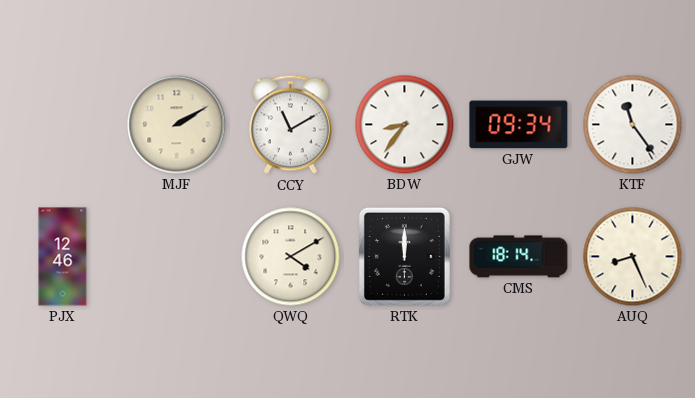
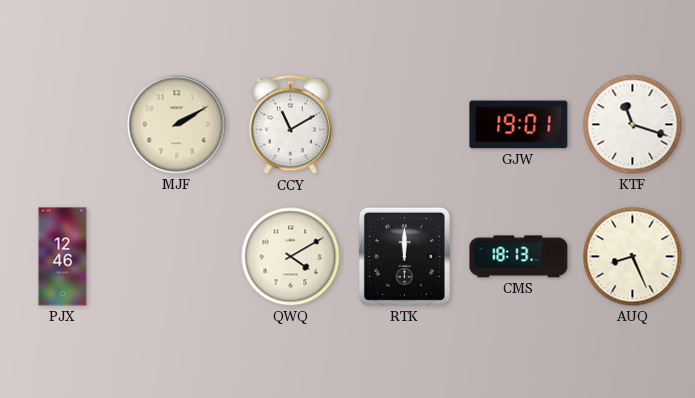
BDW: 8:36 -> none (405, 125)
GJW: 09:34 -> 19:01 (519, 125)
KTF: 11:24 -> 11:18 (633, 125)
CMS: 18:14 -> 18:13 (519, 257)
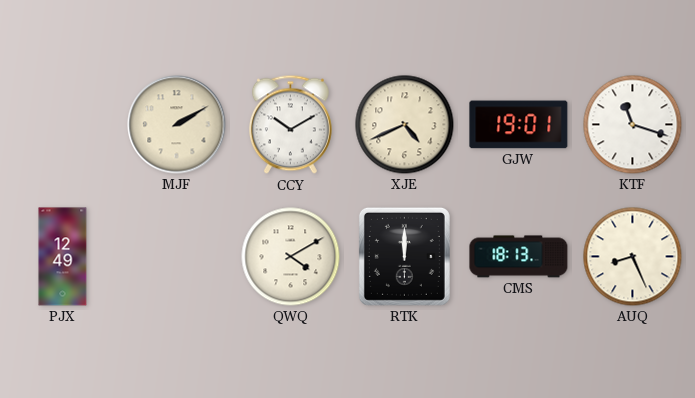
CCY: 11:10 -> 10:10 (290, 125)
XJE: none -> 4:41 (405, 125)
PJX: 12:46 -> 12:49 (63, 257)
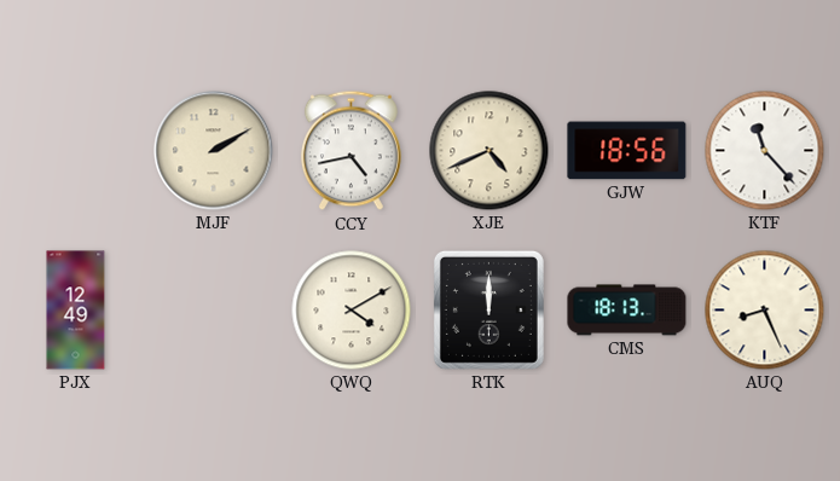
CCY: 10:10 -> 4:43 (351, 151)
GJW: 19:01 -> 18:56 (627, 151)
KTF: 11:18 -> 11:23 (765, 151)
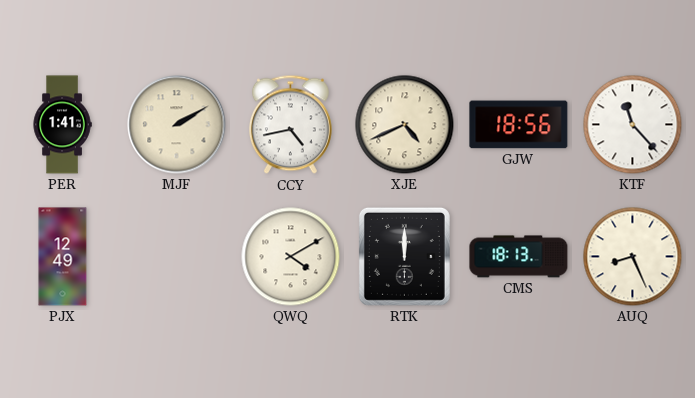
PER: none -> 1:41 (62, 125)
